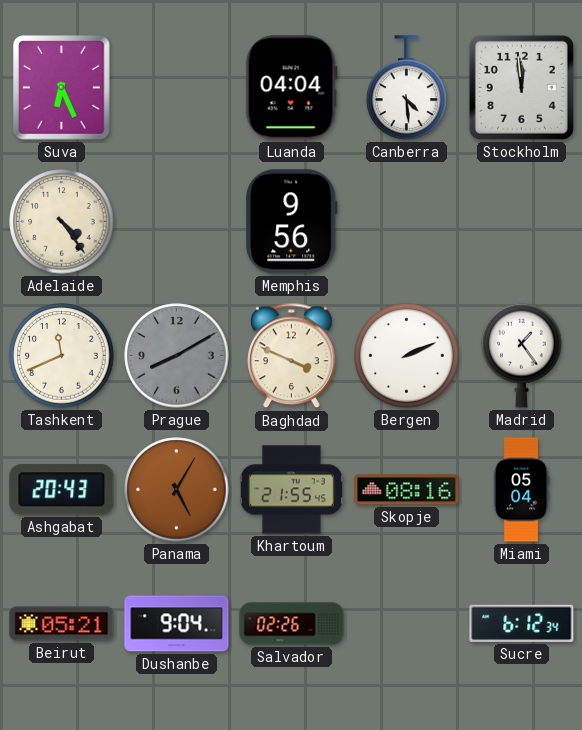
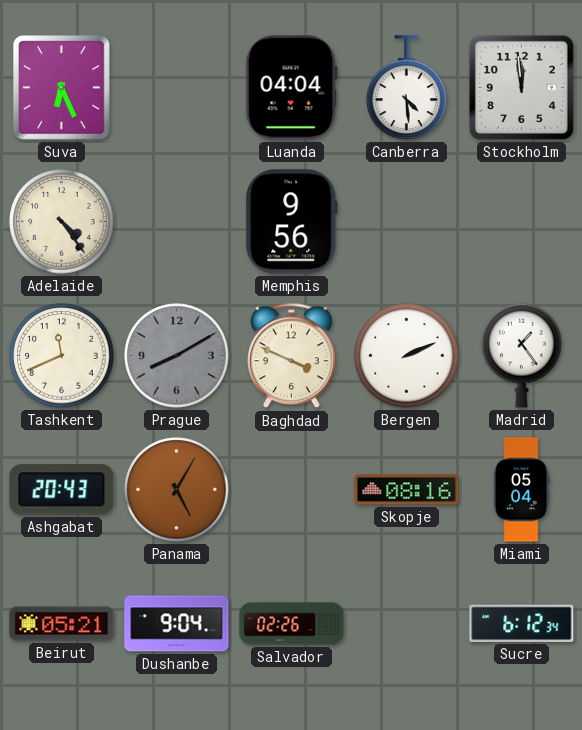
Khartoum: 21:55 -> none (291, 490)
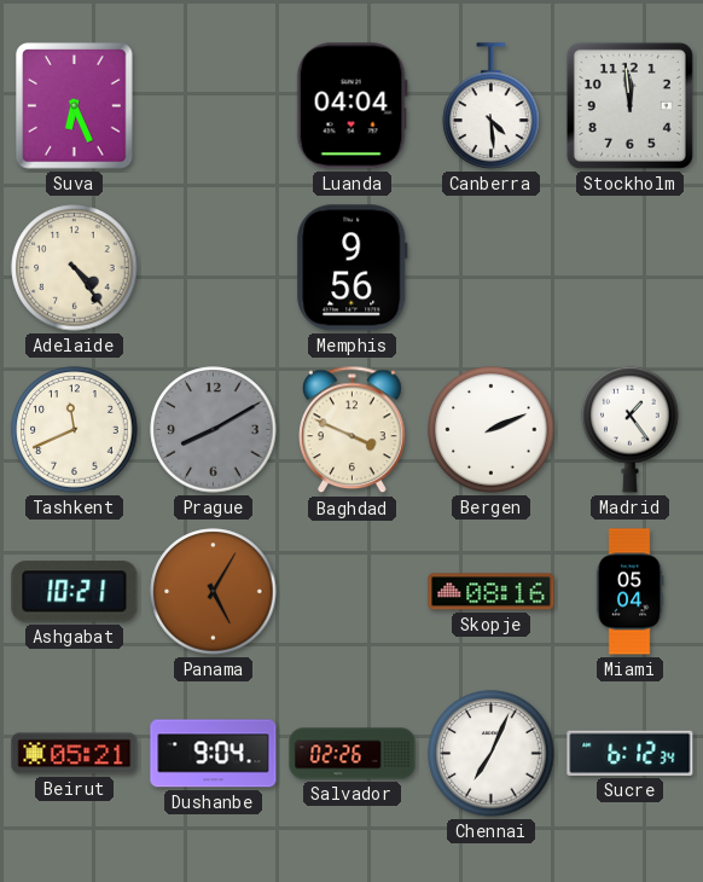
Ashgabat: 20:43 -> 10:21 (75, 592)
Chennai: none -> 7:04 (492, 754)
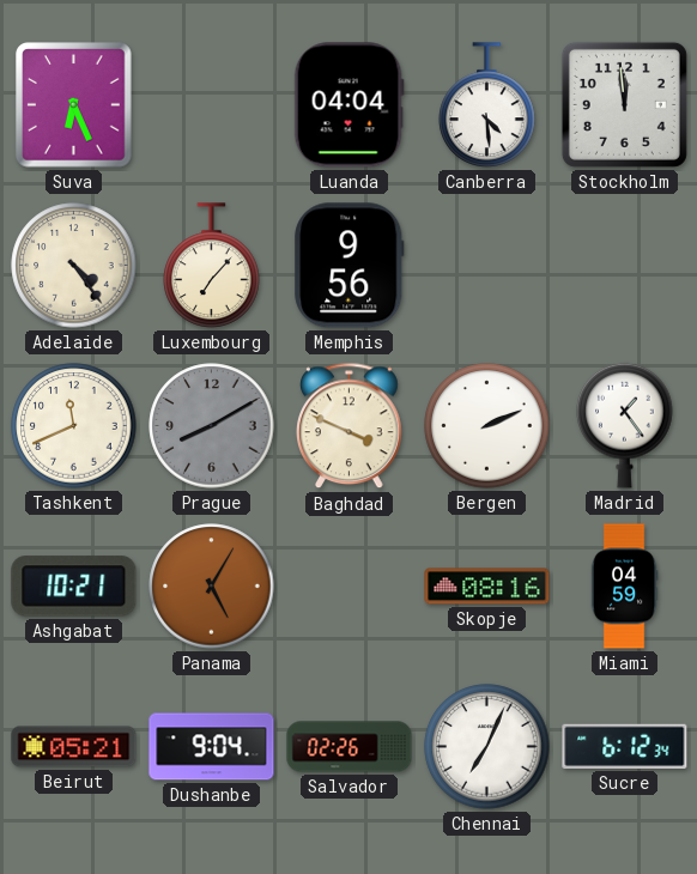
Luxembourg: none -> 7:07 (212, 266)
Miami: 05:04 -> 04:59 (624, 587)
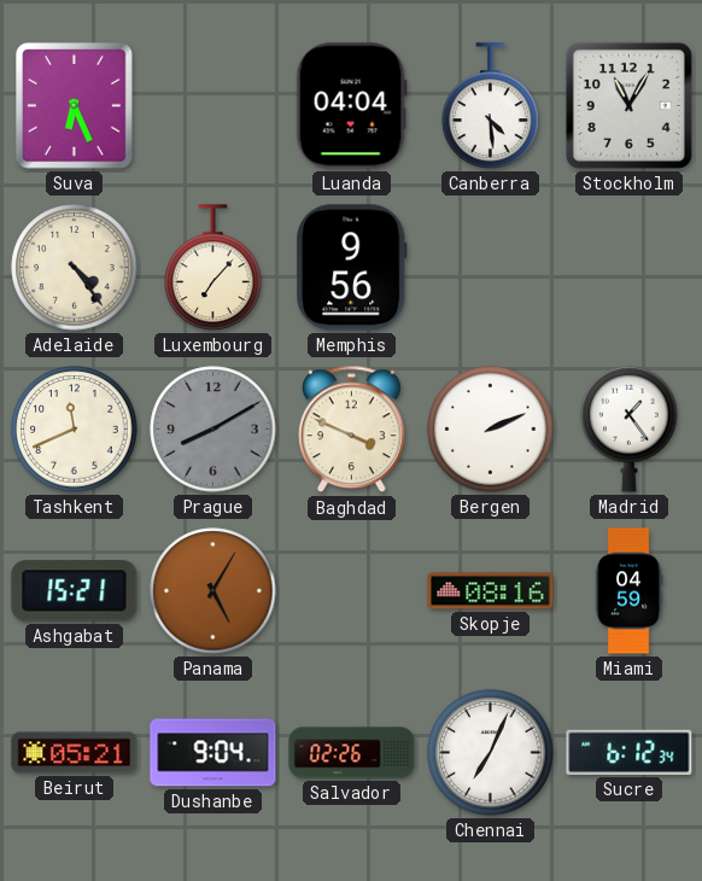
Stockholm: 11:59 -> 11:05 (628, 105)
Ashgabat: 10:21 -> 15:21 (75, 591)
